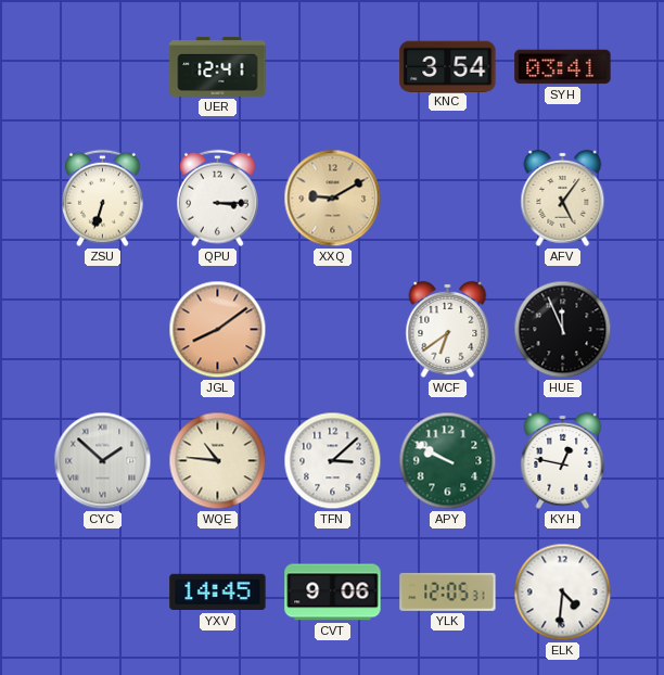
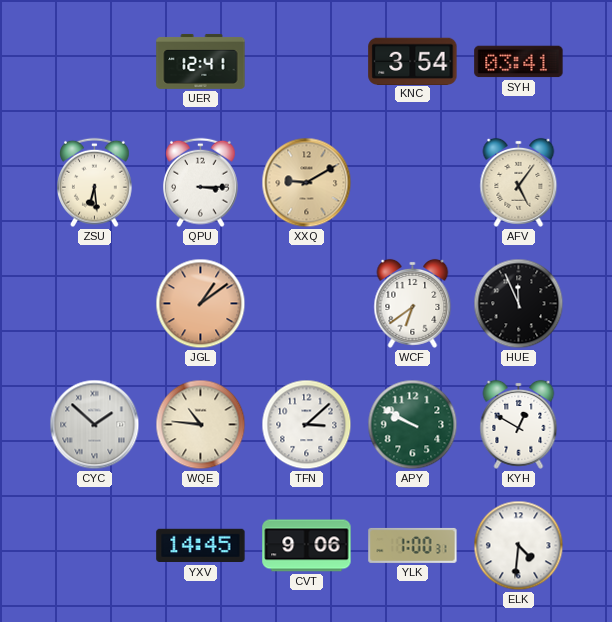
ZSU: 6:33 -> 6:29 (95, 183)
JGL: 8:09 -> 1:09 (201, 304)
KYH: 12:47 -> 12:50 (519, 424)
YLK: 12:05 -> 1:00 (413, 545)
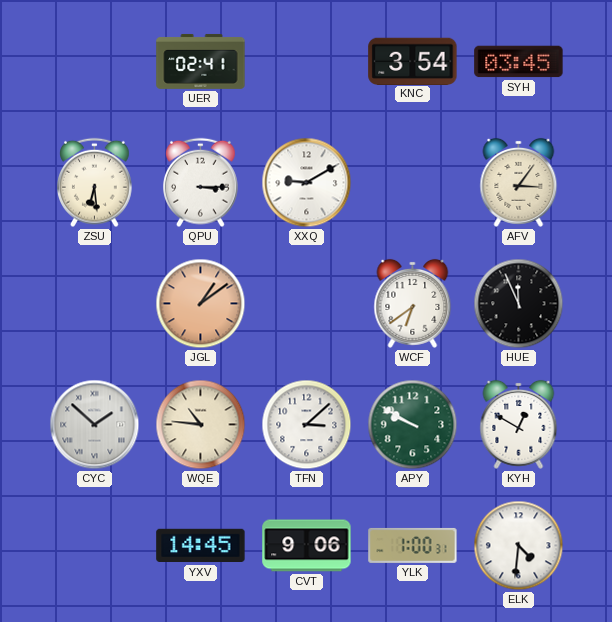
UER: 12:41 -> 02:41 (201, 61)
SYH: 03:41 -> 03:45 (519, 62)
XXQ dial: champagne -> white (307, 183)
AFV: 5:06 -> 3:06 (519, 182)
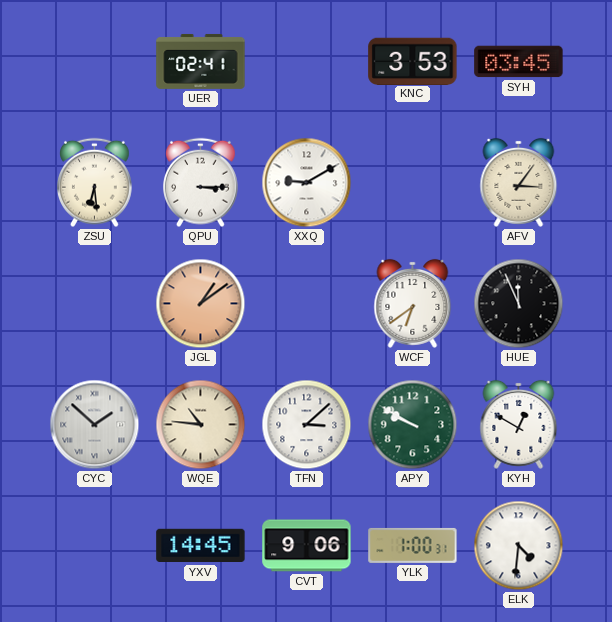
KNC: 3:54 -> 3:53 (413, 61)
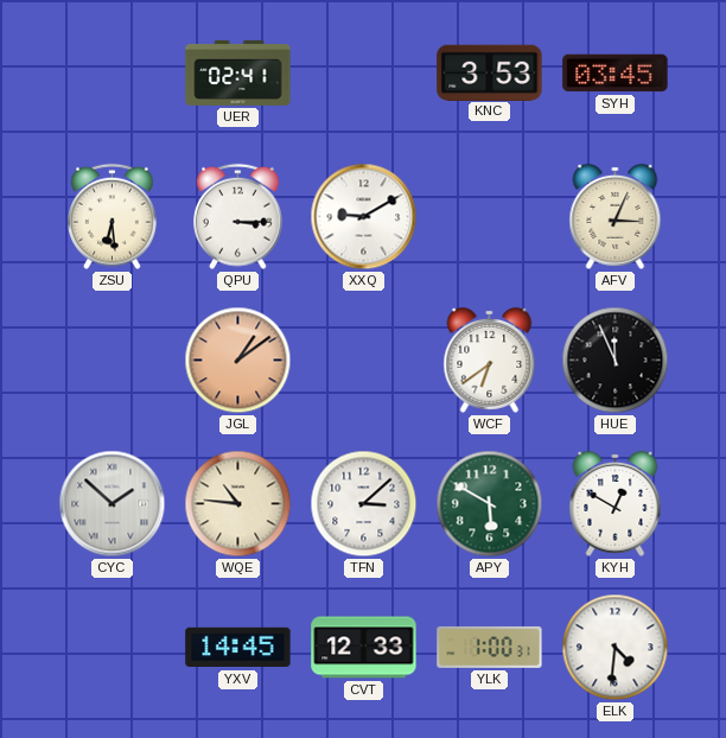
AFV: 3:06 -> 3:04 (616, 216)
APY: 9:50 -> 5:50 (490, 504)
CVT: 9:06 -> 12:33 (364, 648)
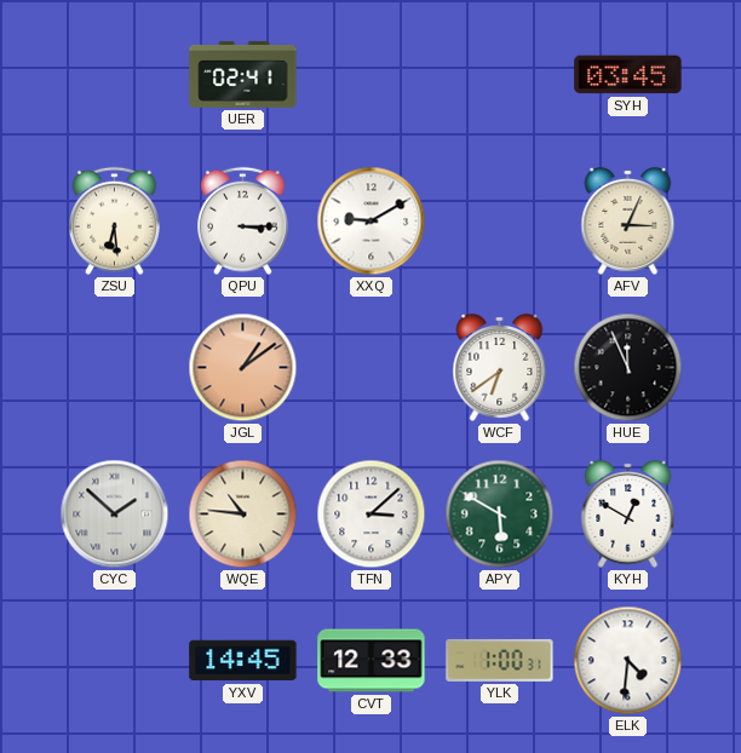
KNC: 3:53 -> none (490, 72)
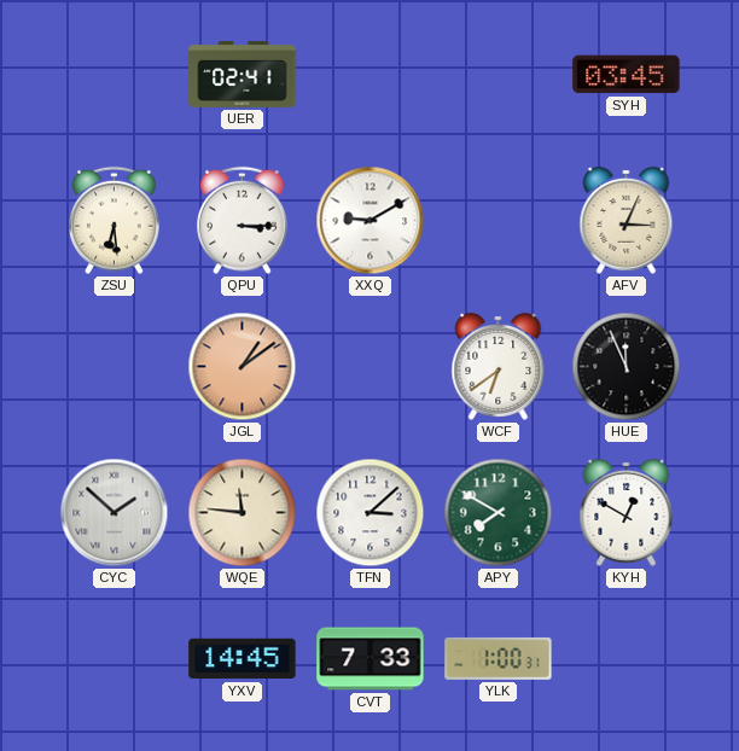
WQE: 10:46 -> 11:46 (243, 513)
APY: 5:50 -> 7:50 (499, 513)
CVT: 12:33 -> 7:33 (371, 659)
ELK: 4:31 -> none (628, 661)
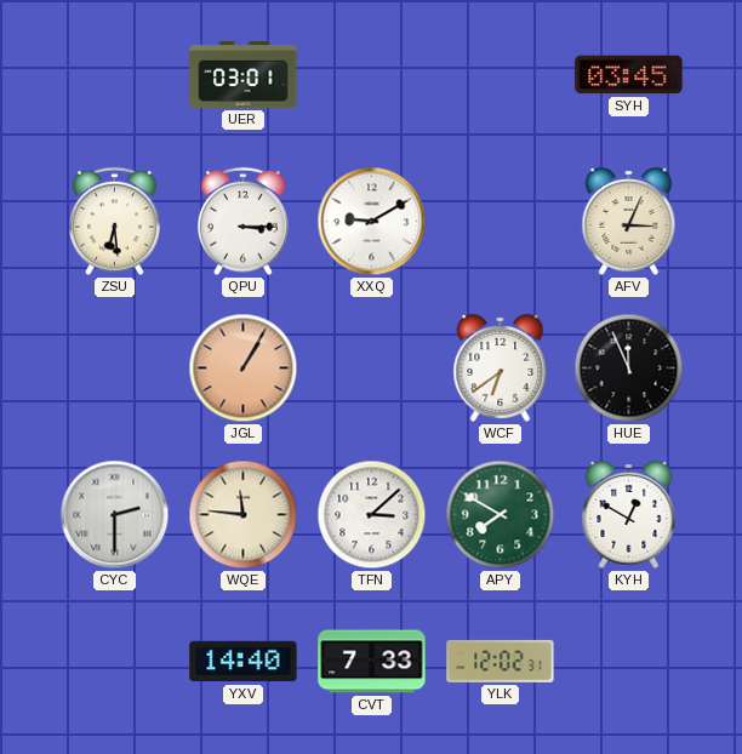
UER: 02:41 -> 03:01 (244, 74)
JGL: 1:09 -> 1:05 (244, 369)
CYC: 1:52 -> 2:30 (115, 515)
YXV: 14:45 -> 14:40 (244, 662)
YLK: 1:00 -> 12:02 (501, 661)
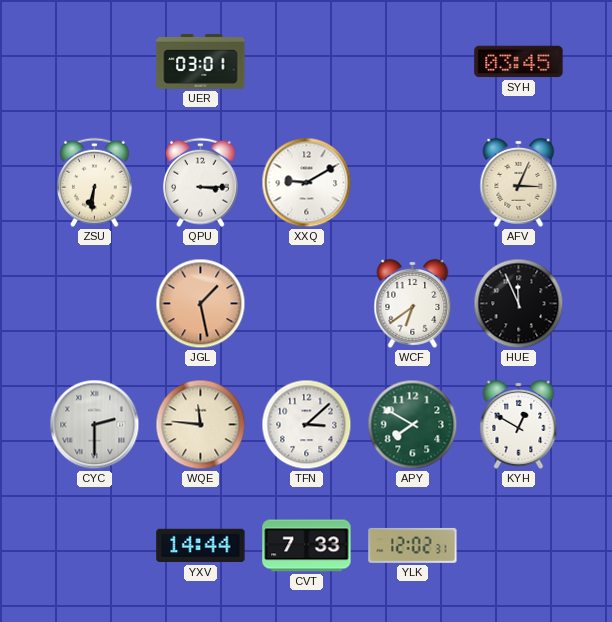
ZSU: 6:29 -> 6:31 (95, 183)
JGL: 1:05 -> 1:28 (201, 304)
YXV: 14:40 -> 14:44 (201, 546)
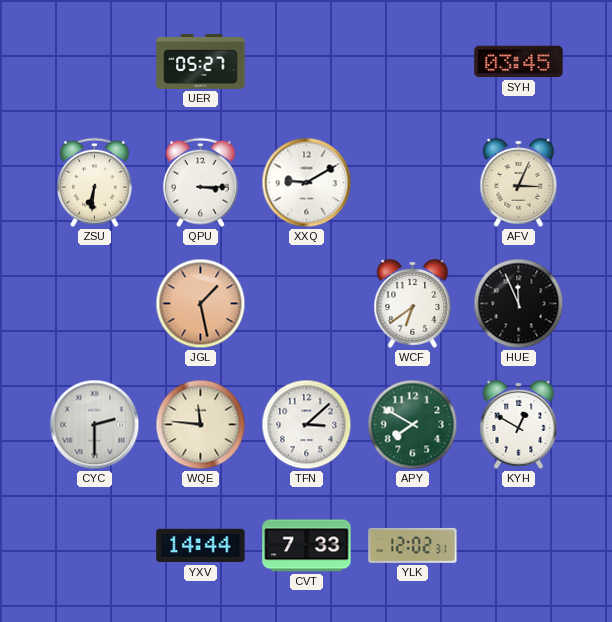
UER: 03:01 -> 05:27 (201, 61)
